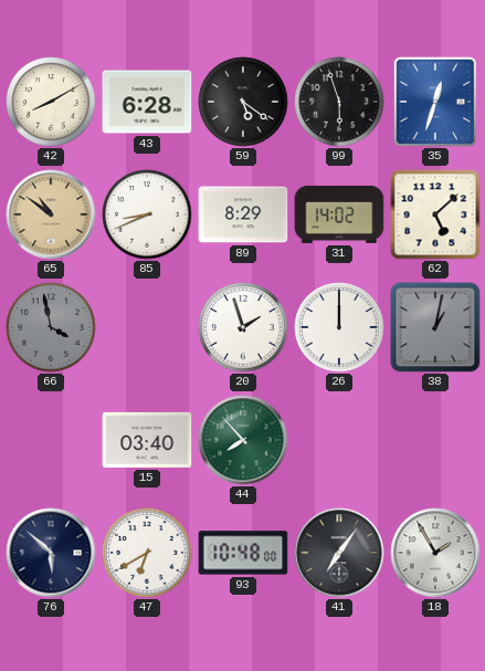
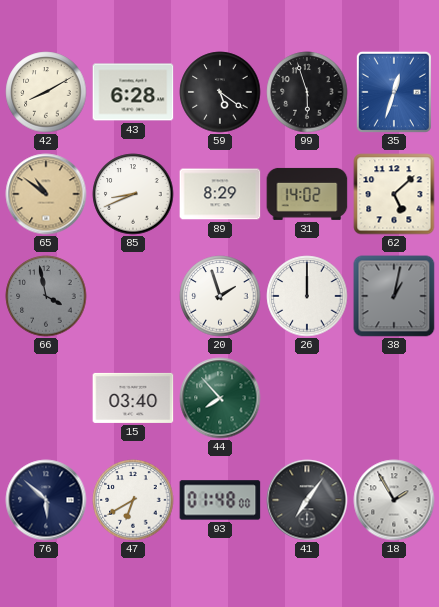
93: 10:48 -> 01:48 (220, 500)
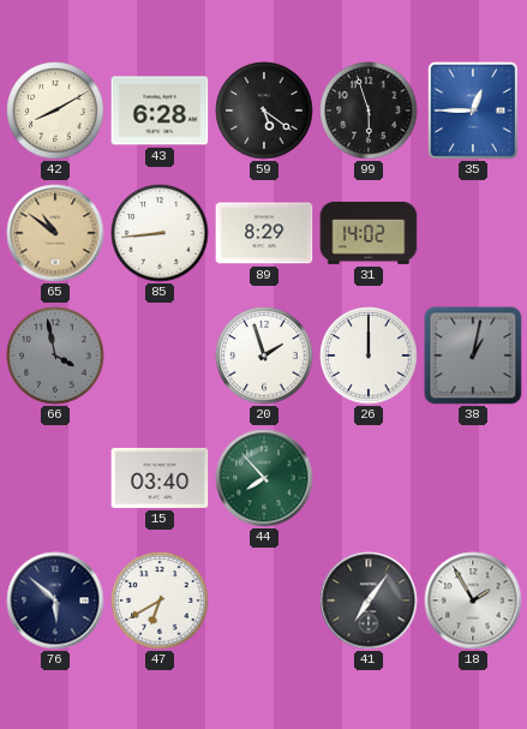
35: 12:33 -> 12:45 (473, 110)
85: 8:41 -> 8:44 (160, 233)
62: 5:08 -> none (394, 194)
93: 01:48 -> none (220, 500)
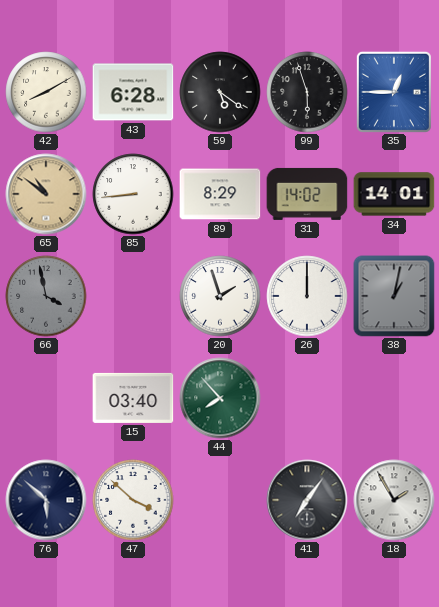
34: none -> 14:01 (394, 194)
47: 6:40 -> 3:52 (133, 500)
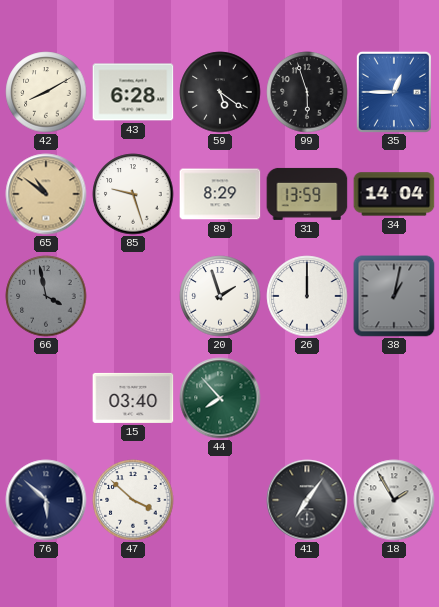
85: 8:44 -> 9:27 (133, 194)
31: 14:02 -> 13:59 (307, 194)
34: 14:01 -> 14:04 (394, 194)
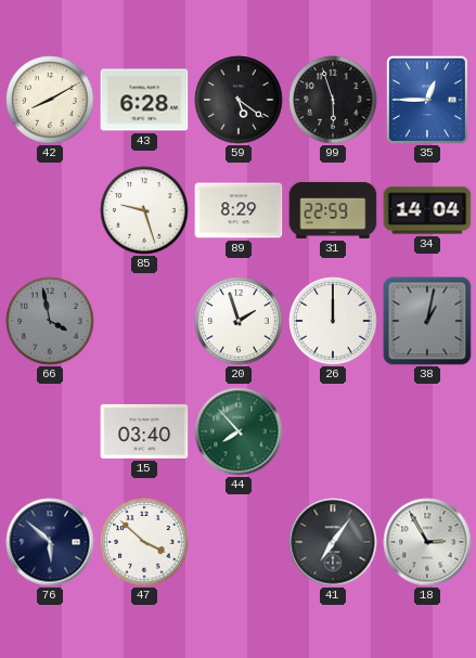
65: 10:51 -> none (46, 194)
31: 13:59 -> 22:59 (333, 210)
18: 1:55 -> 2:55 (427, 542)
